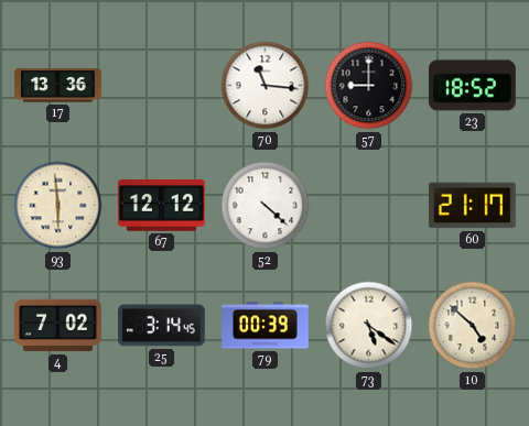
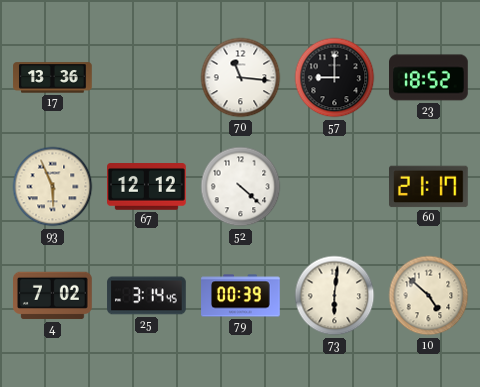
93: 5:59 -> 5:56 (53, 187)
73: 5:21 -> 6:01 (335, 296)
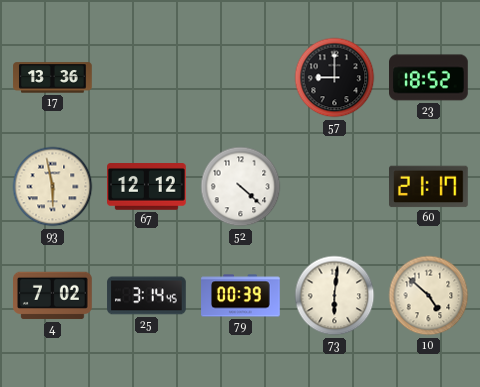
70: 11:16 -> none (241, 78)
93: 5:56 -> 5:58 (53, 187)
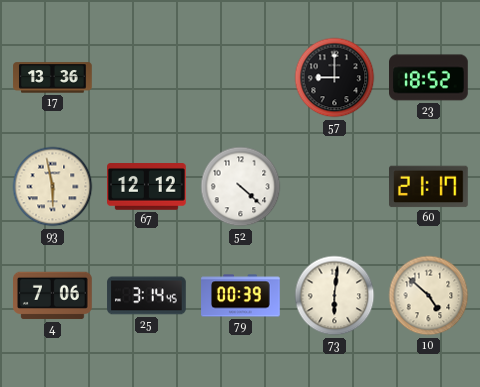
4: 7:02 -> 7:06 (53, 296)
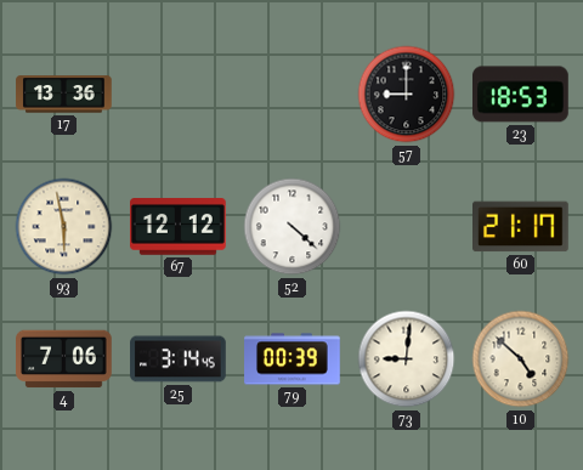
23: 18:52 -> 18:53 (521, 95)
73: 6:01 -> 9:01 (407, 359)
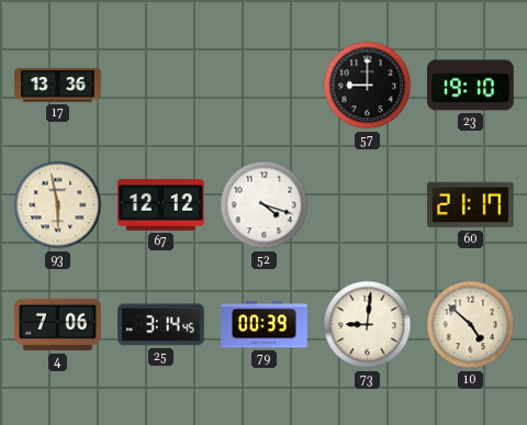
23: 18:53 -> 19:10 (471, 86)
52: 4:22 -> 4:18 (265, 205)
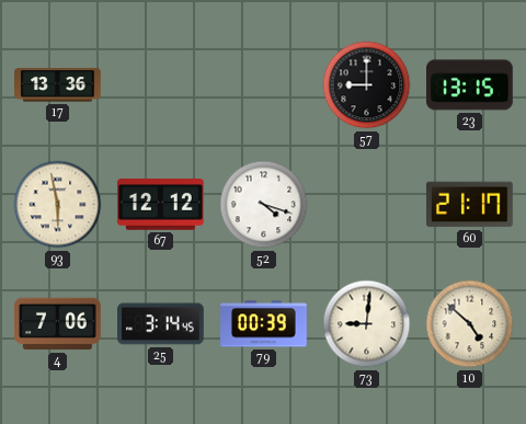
23: 19:10 -> 13:15 (470, 85)
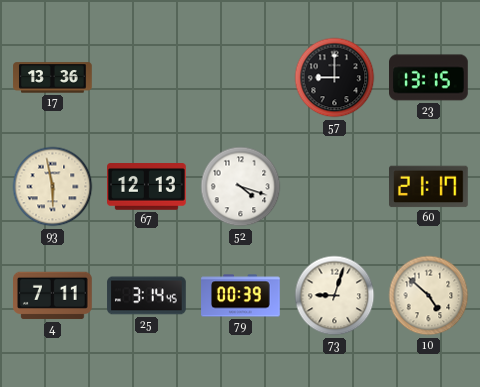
67: 12:12 -> 12:13 (147, 187)
4: 7:06 -> 7:11 (53, 296)
73: 9:01 -> 9:03 (335, 296)
